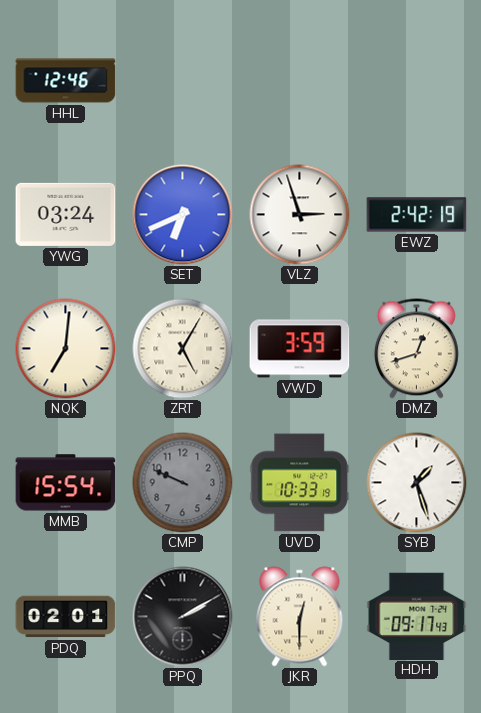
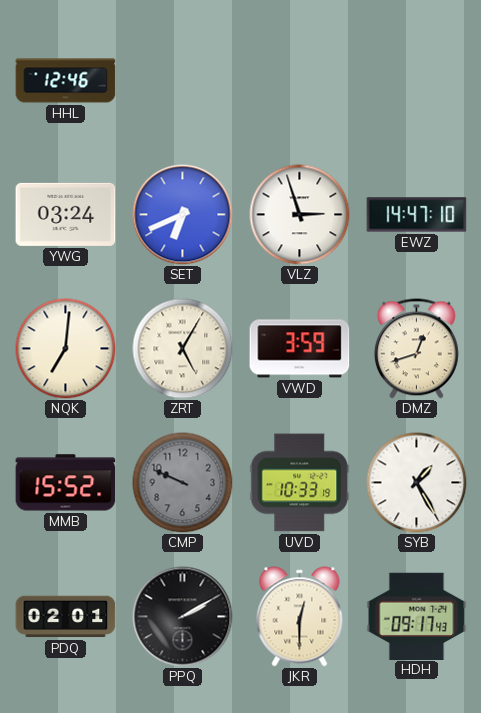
EWZ: 2:42 -> 14:47 (417, 215)
MMB: 15:54 -> 15:52 (66, 483)
SYB: 1:27 -> 1:25 (417, 483)
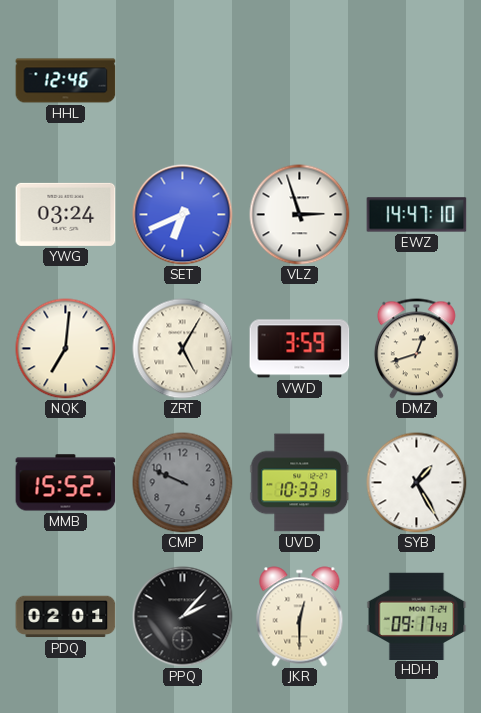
PPQ: 2:10 -> 2:07 (183, 617)
